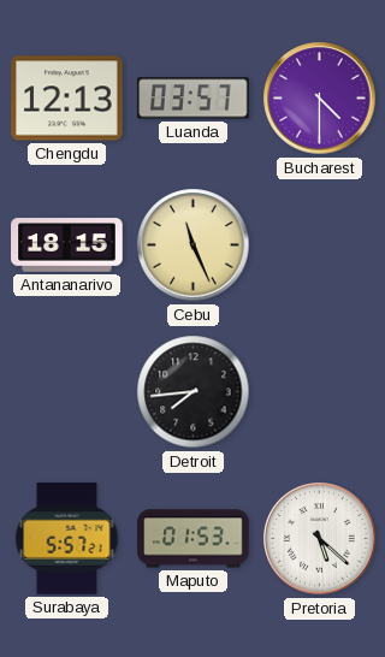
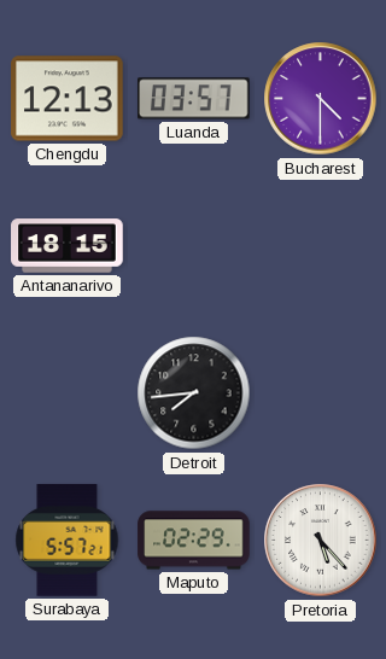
Cebu: 11:26 -> none (194, 245)
Maputo: 01:53 -> 02:29 (194, 541)
Pretoria: 5:22 -> 5:23 (321, 541)
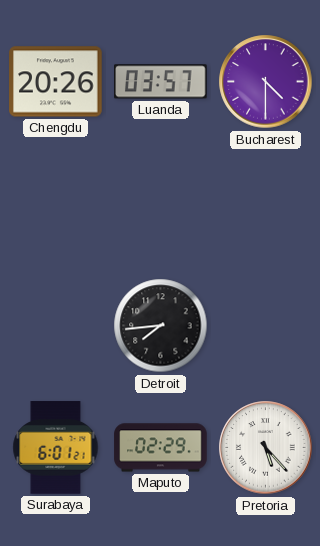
Chengdu: 12:13 -> 20:26 (56, 82)
Antananarivo: 18:15 -> none (68, 246)
Surabaya: 5:57 -> 6:01 (56, 448)
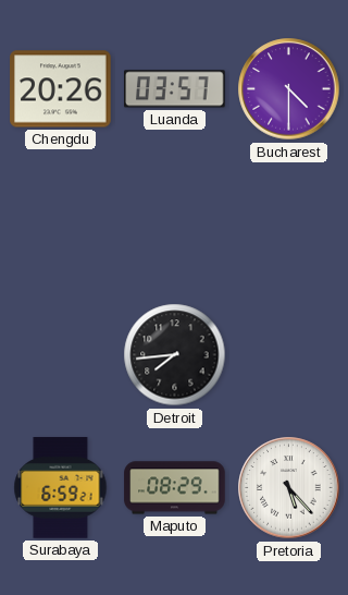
Surabaya: 6:01 -> 6:59 (61, 488)
Maputo: 02:29 -> 08:29 (175, 488)
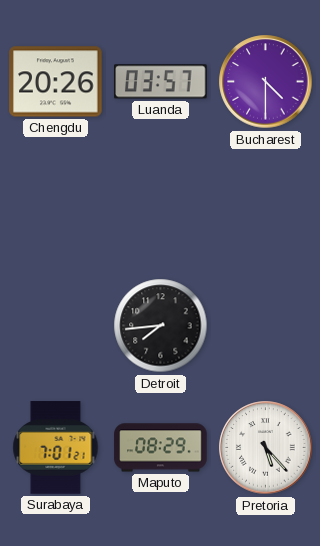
Surabaya: 6:59 -> 7:01 (56, 448)
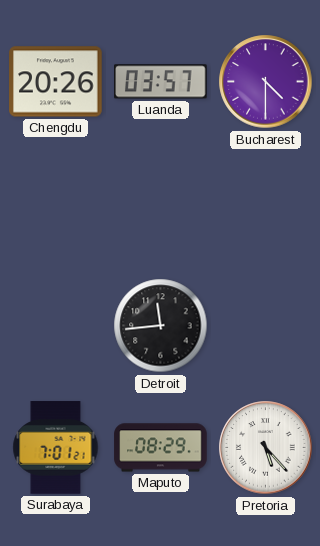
Detroit: 7:44 -> 11:44 (161, 326)
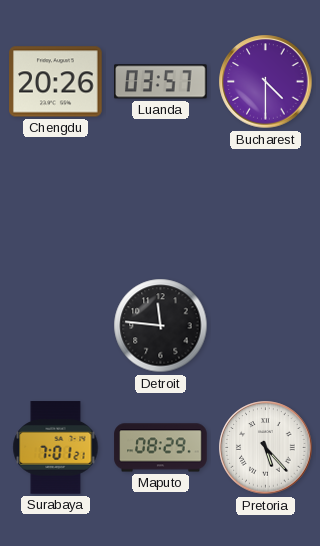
Detroit: 11:44 -> 11:46 (161, 326)
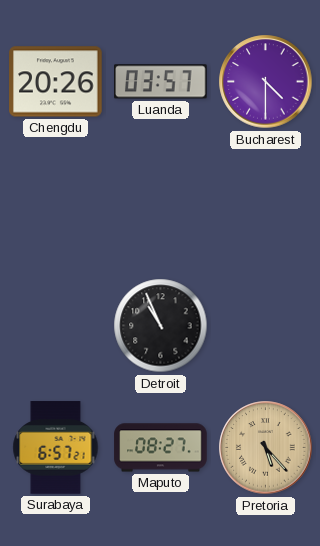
Detroit: 11:46 -> 10:56 (161, 326)
Surabaya: 7:01 -> 6:57 (56, 448)
Maputo: 08:29 -> 08:27 (161, 448)
Pretoria dial: white -> champagne (266, 448)
